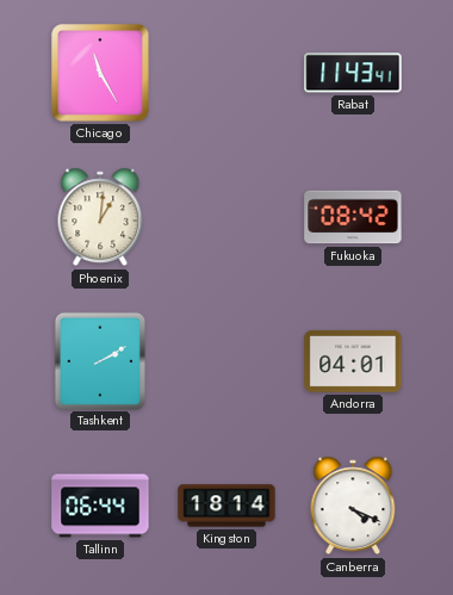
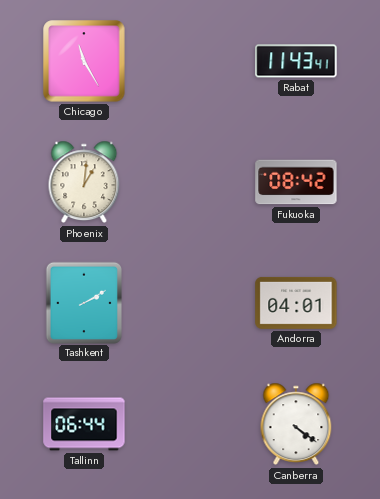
Kingston: 18:14 -> none (226, 506)
Canberra: 4:19 -> 4:21 (296, 424)
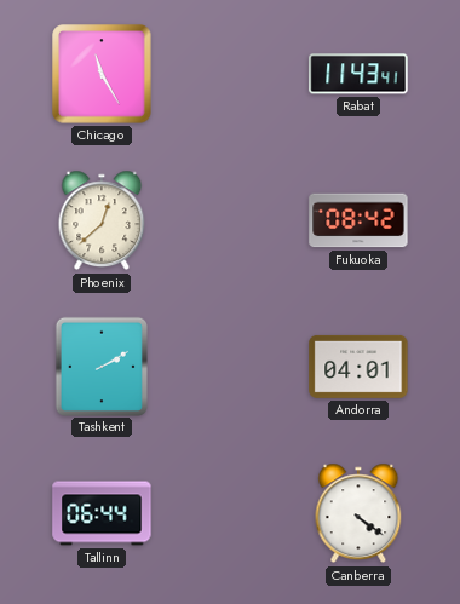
Phoenix: 1:01 -> 12:38 (102, 220)
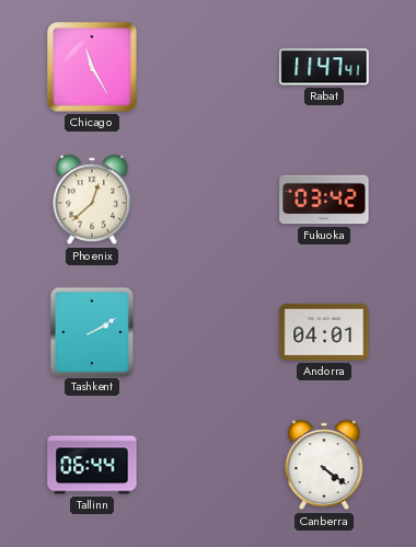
Rabat: 11:43 -> 11:47 (324, 67)
Fukuoka: 08:42 -> 03:42 (324, 200)
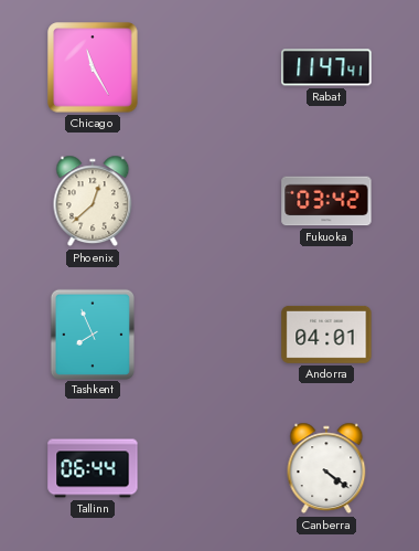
Tashkent: 2:10 -> 7:56 (92, 333)
